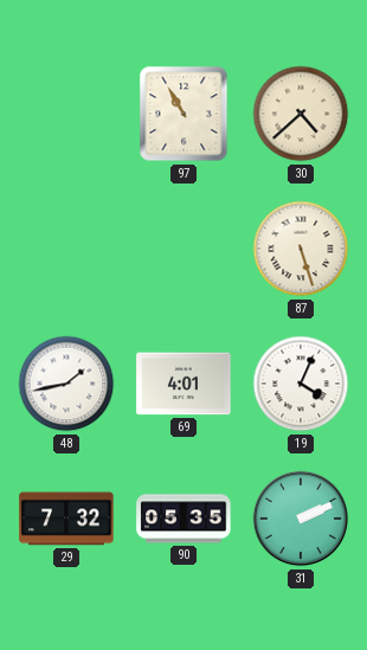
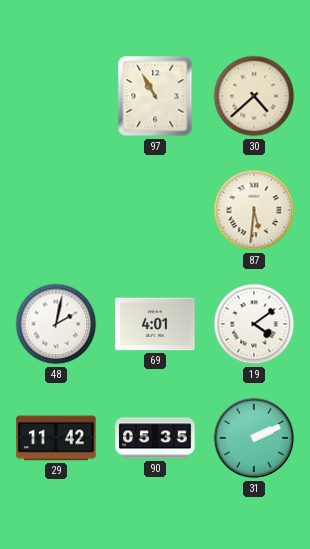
87: 5:27 -> 5:31 (254, 210)
48: 1:43 -> 2:02 (56, 324)
19: 4:04 -> 4:09 (254, 324)
29: 7:32 -> 11:42 (56, 438)
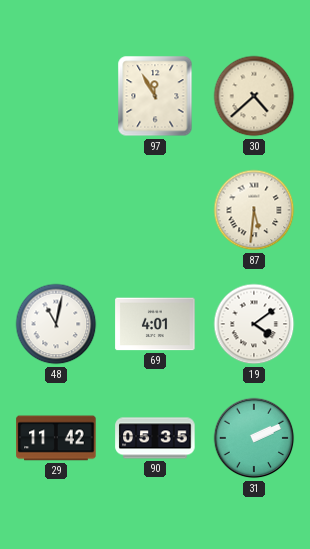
97: 10:55 -> 11:55 (155, 96)
48: 2:02 -> 11:02 (56, 324)
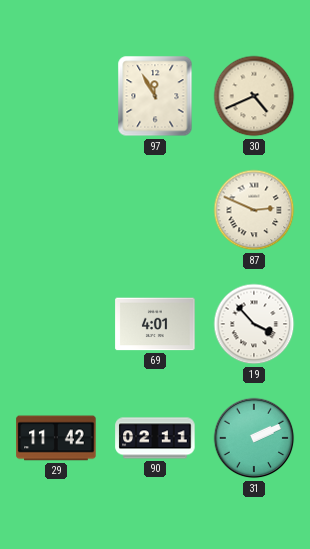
30: 4:38 -> 4:41 (254, 96)
87: 5:31 -> 2:49 (254, 210)
48: 11:02 -> none (56, 324)
19: 4:09 -> 3:53 (254, 324)
90: 05:35 -> 02:11 (155, 438)
